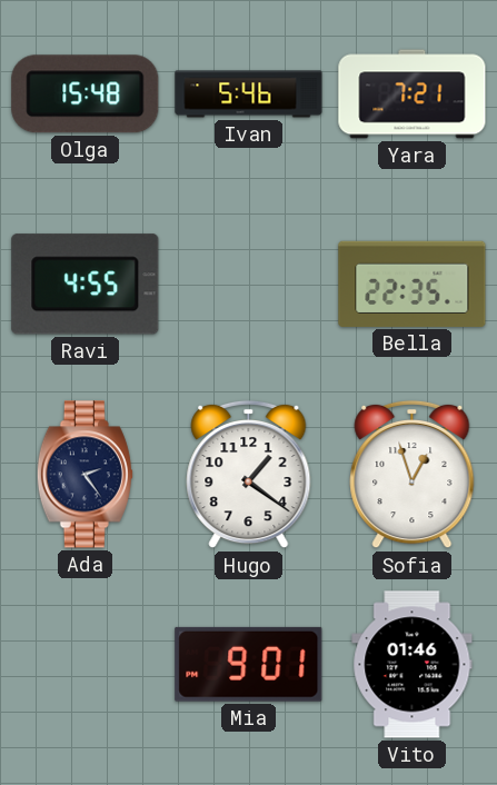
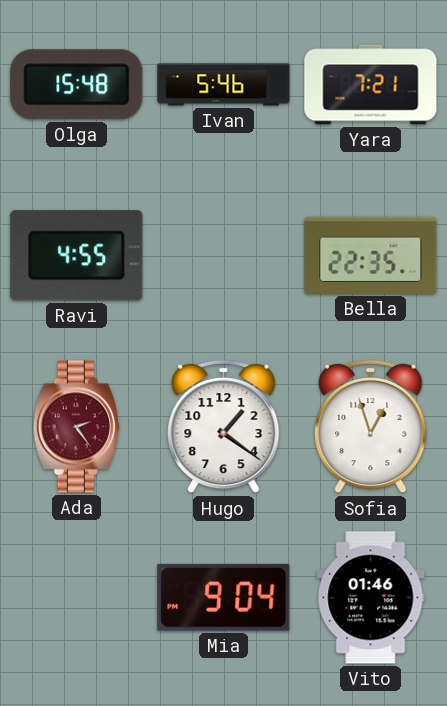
Ada dial: navy -> burgundy (76, 427)
Mia: 9:01 -> 9:04 (224, 597)
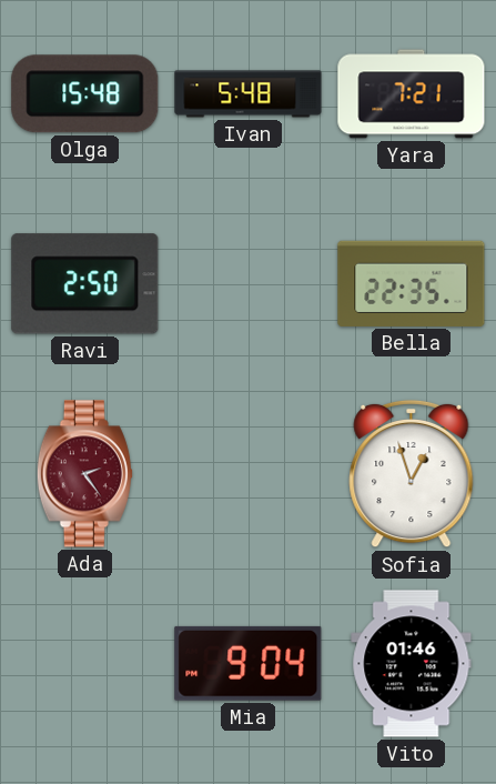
Ivan: 5:46 -> 5:48 (249, 94)
Ravi: 4:55 -> 2:50 (85, 284)
Hugo: 1:21 -> none (224, 427)
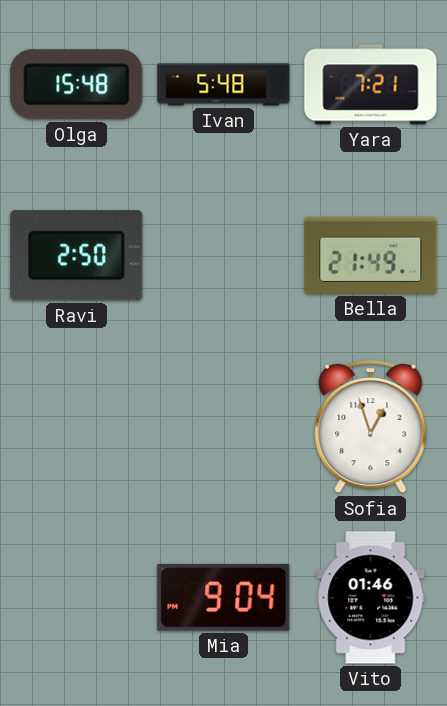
Bella: 22:35 -> 21:49 (371, 255)
Ada: 2:24 -> none (84, 474)
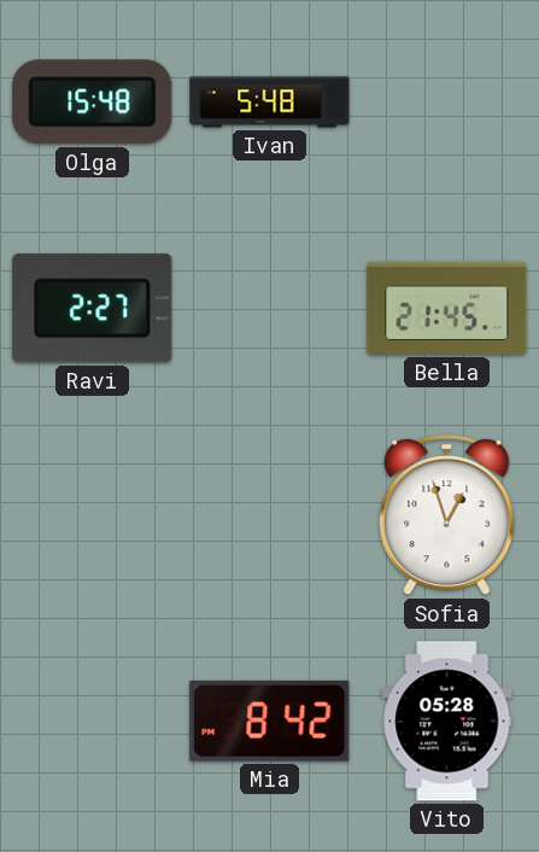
Yara: 7:21 -> none (371, 85)
Ravi: 2:50 -> 2:27 (93, 309)
Bella: 21:49 -> 21:45 (447, 308)
Mia: 9:04 -> 8:42 (270, 720)
Vito: 01:46 -> 05:28 (447, 722)
